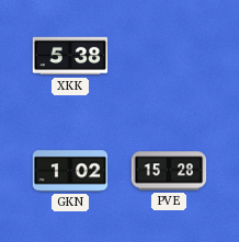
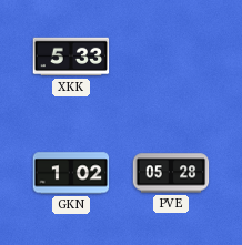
XKK: 5:38 -> 5:33 (71, 57)
PVE: 15:28 -> 05:28 (171, 173)
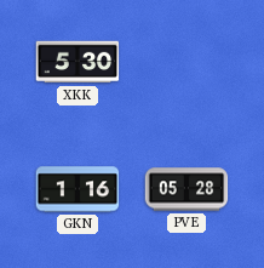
XKK: 5:33 -> 5:30 (78, 62)
GKN: 1:02 -> 1:16 (78, 189)
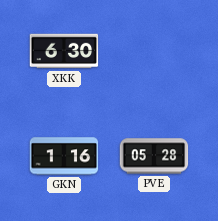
XKK: 5:30 -> 6:30 (64, 51)
